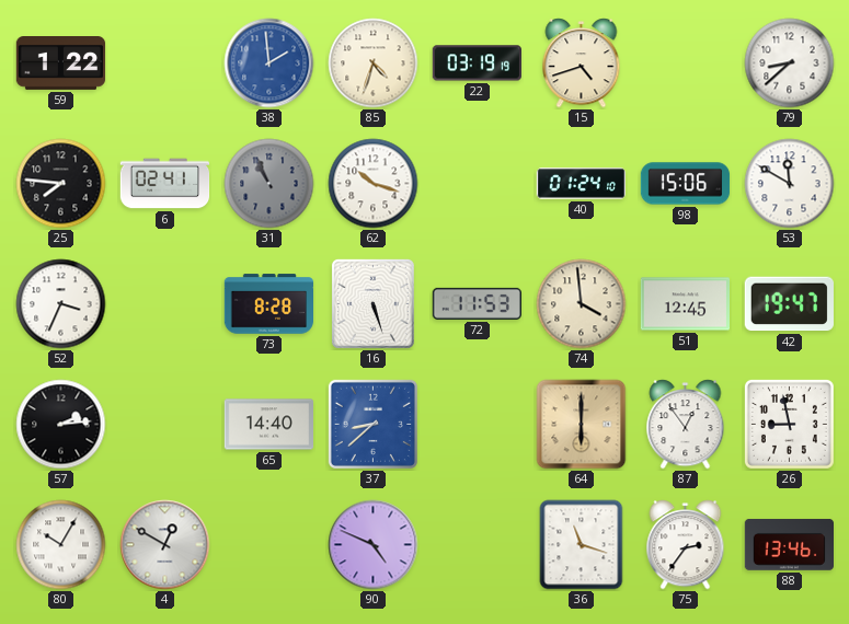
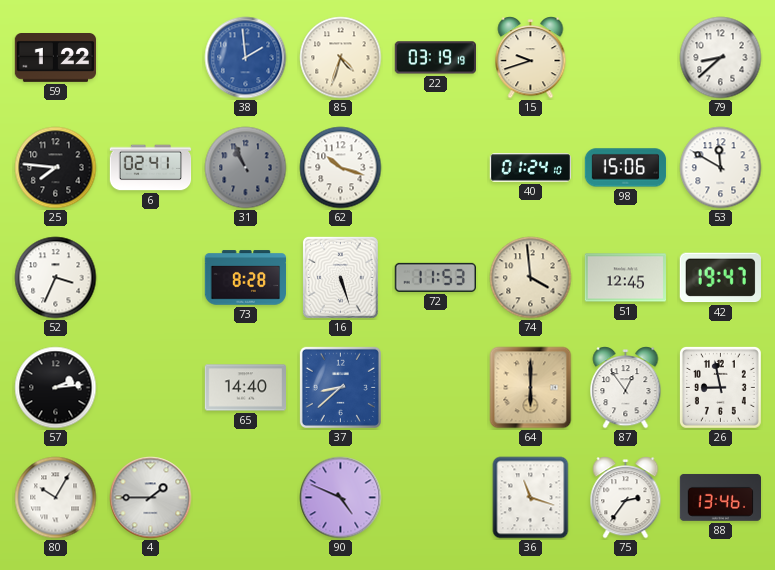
15: 4:42 -> 9:42 (531, 58)
4: 12:50 -> 1:45 (151, 498)
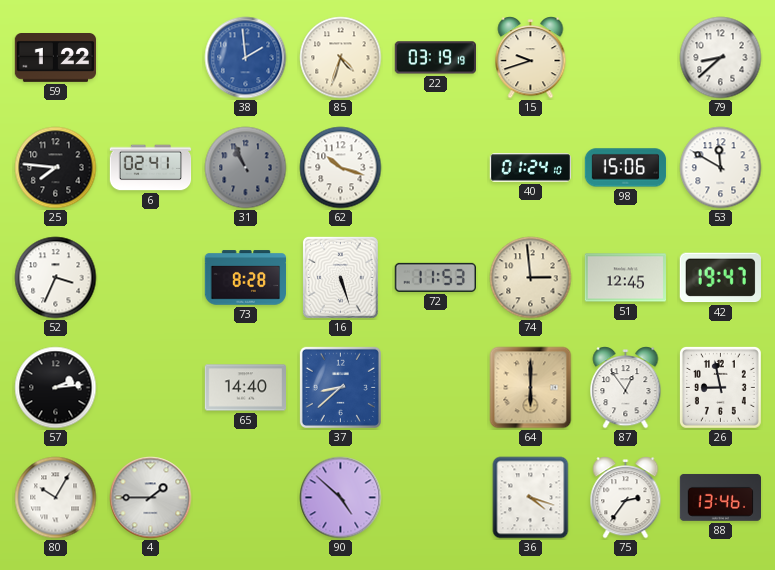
74: 3:59 -> 2:59 (531, 278)
90: 4:49 -> 4:52 (341, 498)
36: 11:18 -> 4:18 (531, 498)
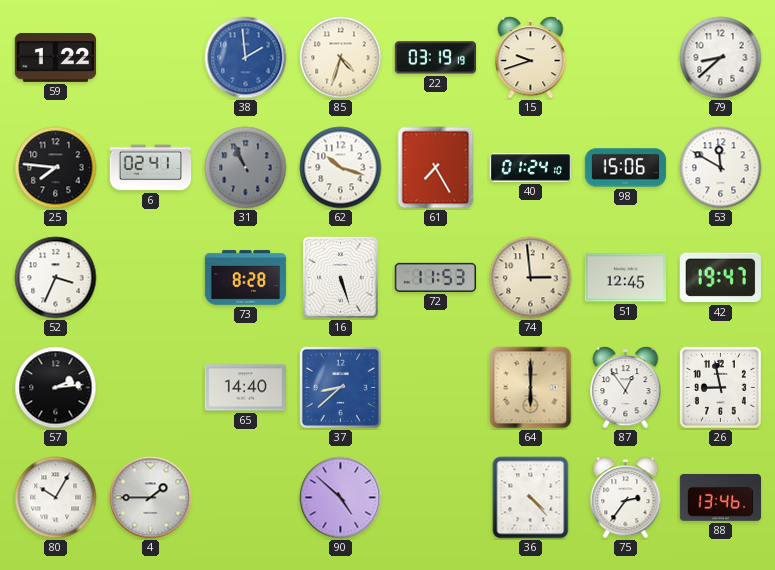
61: none -> 7:25 (436, 168)
36: 4:18 -> 4:23 (531, 498)
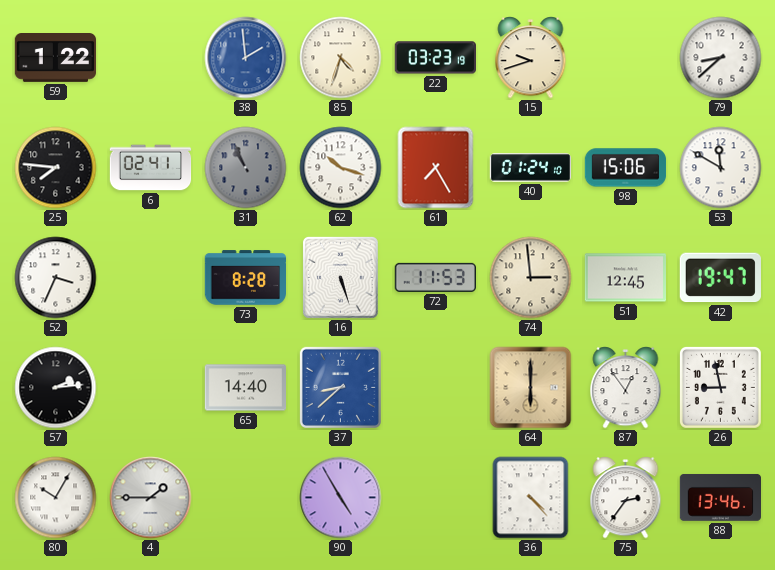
22: 03:19 -> 03:23 (435, 58)
90: 4:52 -> 4:55 (341, 498)
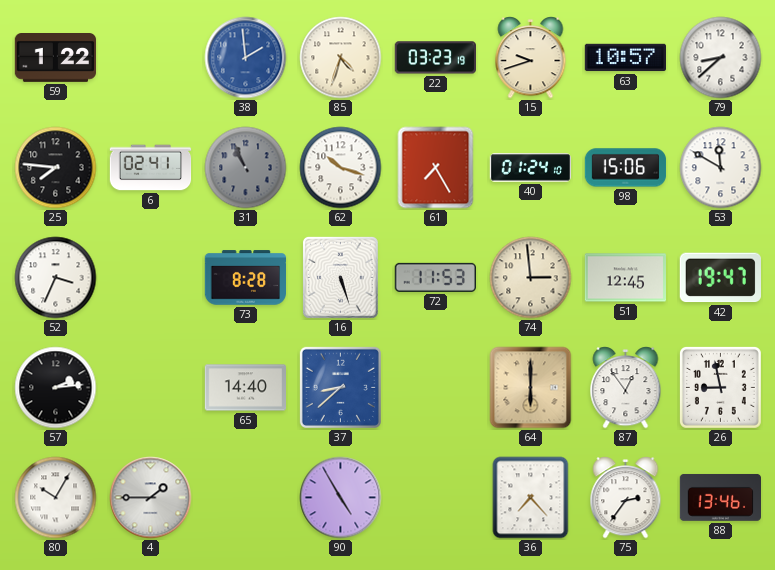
63: none -> 10:57 (625, 58)
36: 4:23 -> 7:23 (531, 498)
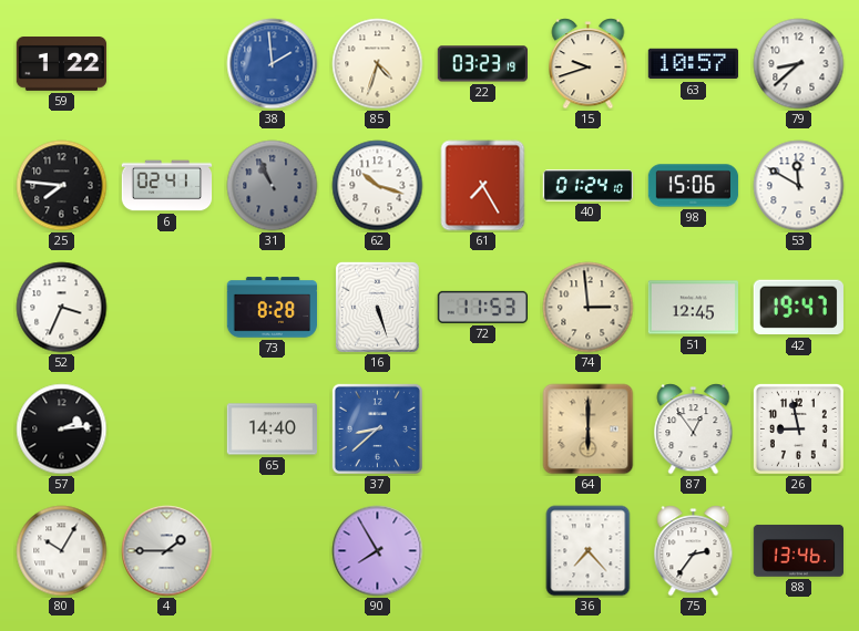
90: 4:55 -> 7:55 (378, 551)
